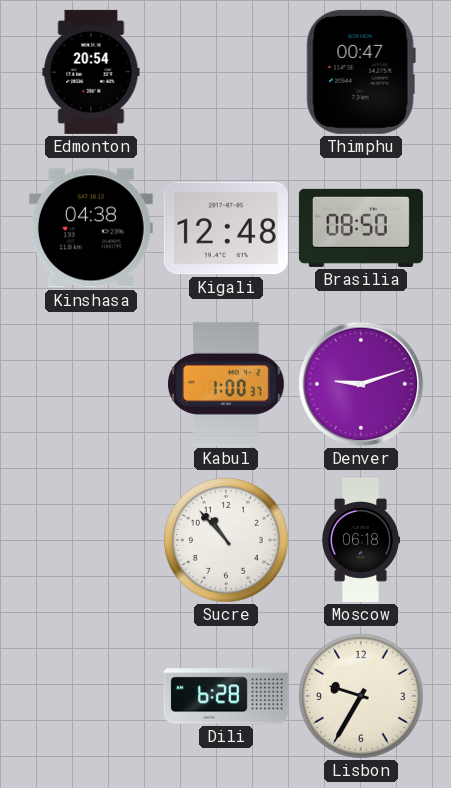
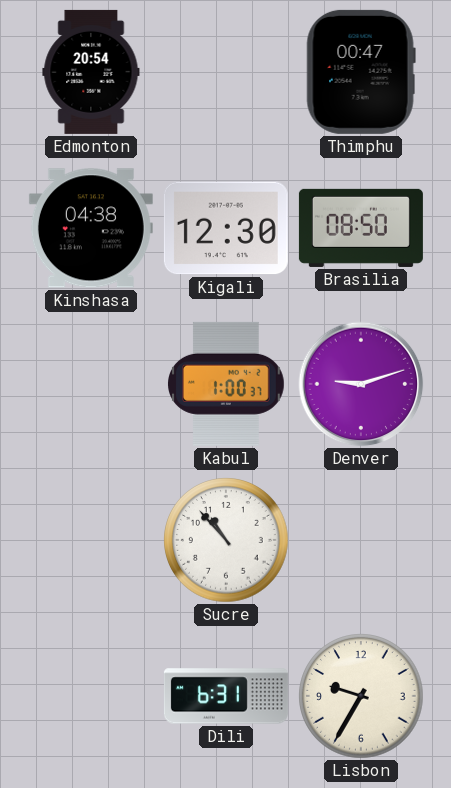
Kigali: 12:48 -> 12:30 (226, 228)
Moscow: 06:18 -> none (361, 540)
Dili: 6:28 -> 6:31 (226, 696)
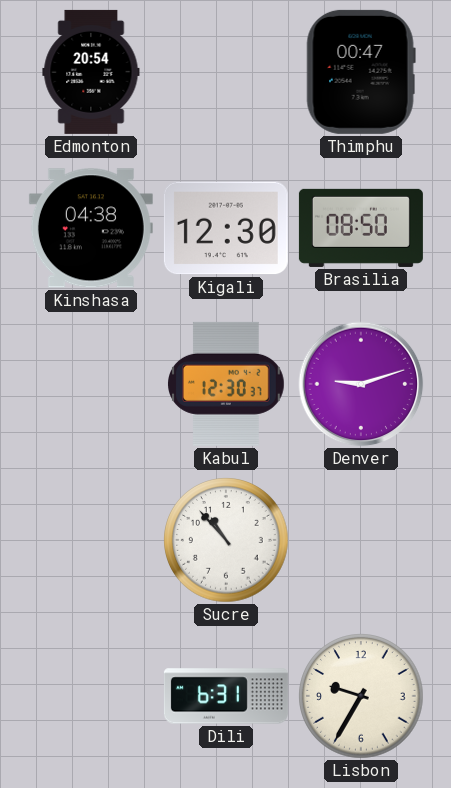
Kabul: 1:00 -> 12:30 (227, 384)
